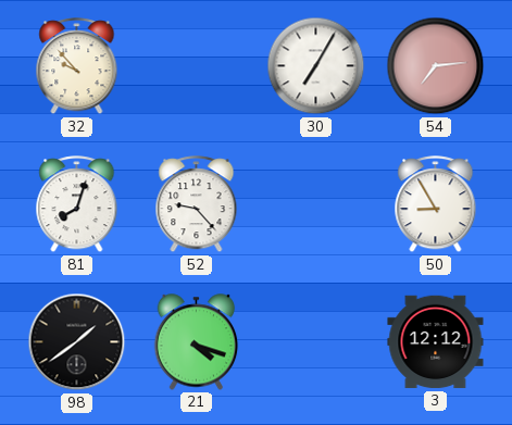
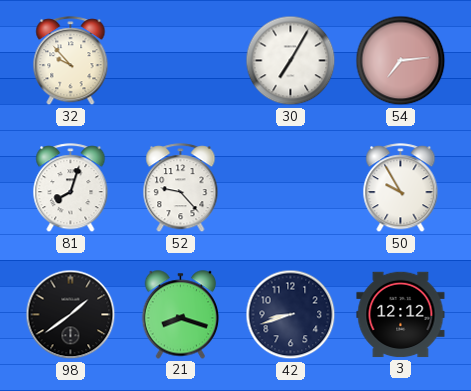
50: 8:55 -> 9:55 (401, 188)
21: 4:18 -> 8:18 (181, 315)
42: none -> 8:42 (291, 315)
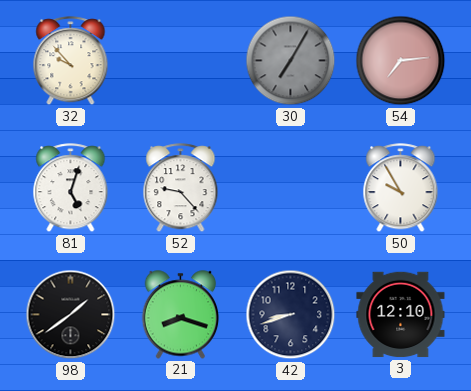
30 dial: white -> grey (291, 61)
81: 8:03 -> 5:03 (71, 188)
3: 12:12 -> 12:10 (401, 315)
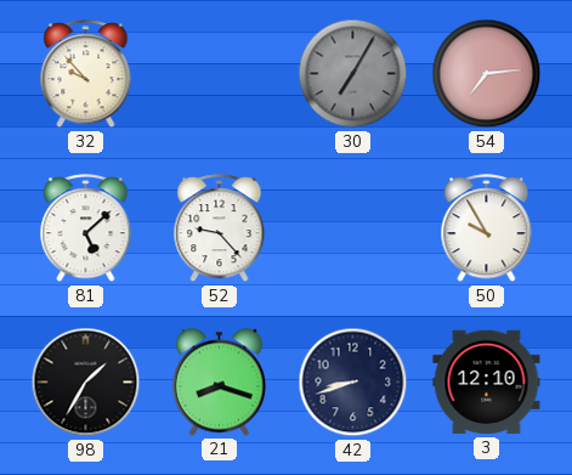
81: 5:03 -> 5:08 (86, 228)
98: 1:39 -> 1:35 (86, 383)
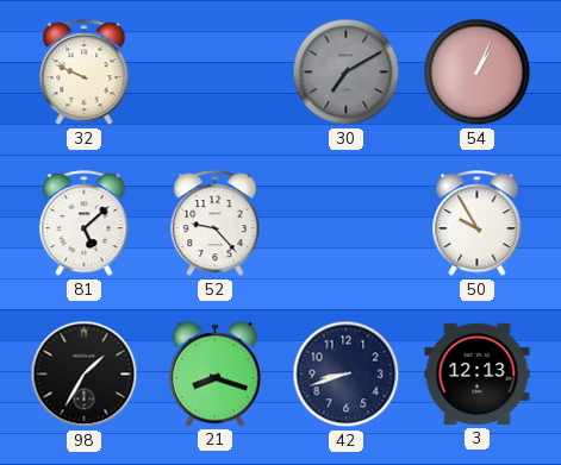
32: 9:53 -> 9:49 (85, 73)
30: 7:05 -> 7:10 (347, 73)
54: 7:14 -> 1:04 (478, 73)
3: 12:10 -> 12:13 (478, 375)
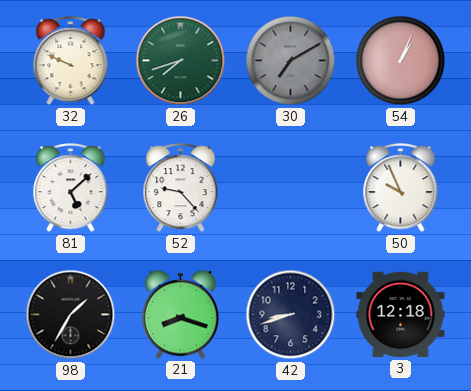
26: none -> 7:42 (181, 61)
50: 9:55 -> 9:56 (401, 188)
3: 12:13 -> 12:18 (401, 315)
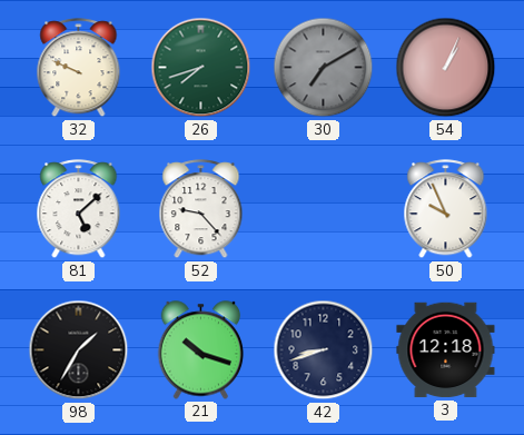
21: 8:18 -> 10:18 (201, 350)
